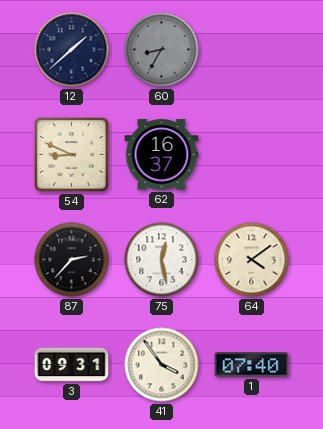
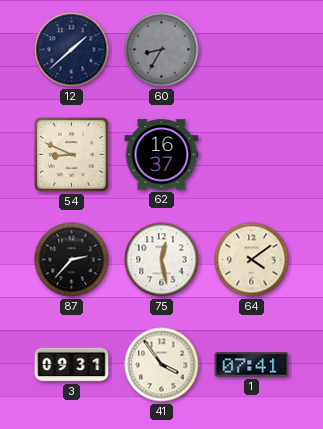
1: 07:40 -> 07:41 (252, 365)
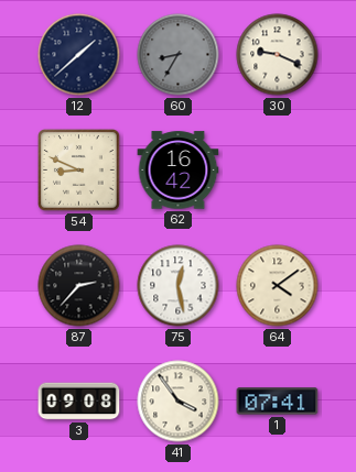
30: none -> 9:19 (278, 55)
62: 16:37 -> 16:42 (179, 171)
3: 09:31 -> 09:08 (79, 402)
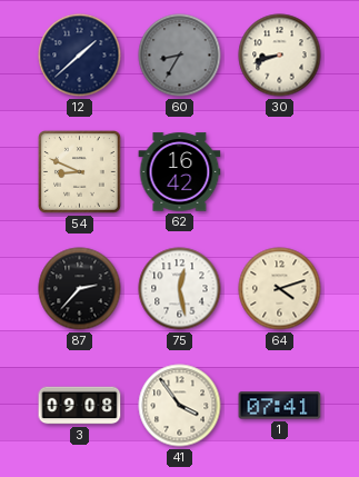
30: 9:19 -> 8:42 (280, 56)
64: 4:09 -> 4:12 (280, 289)
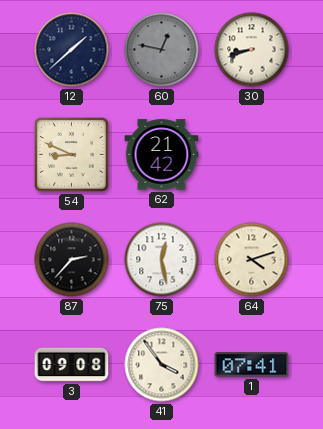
60: 8:35 -> 12:47 (162, 50)
62: 16:42 -> 21:42 (162, 155)
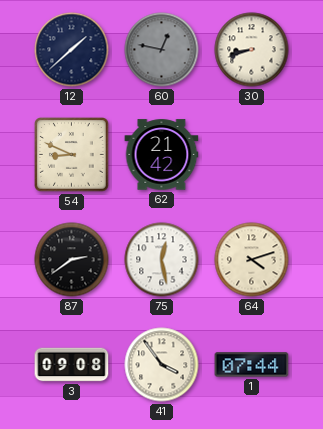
87: 2:37 -> 2:39 (72, 260)
1: 07:41 -> 07:44 (252, 365)
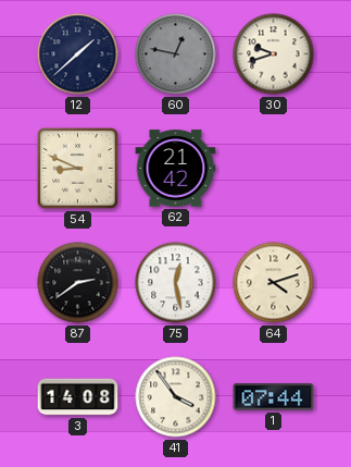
30: 8:42 -> 9:42 (274, 54)
3: 09:08 -> 14:08 (78, 397)
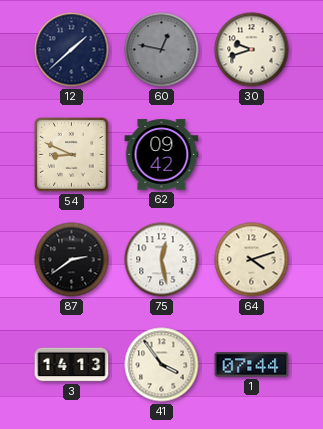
62: 21:42 -> 09:42 (162, 155)
3: 14:08 -> 14:13 (72, 365)
